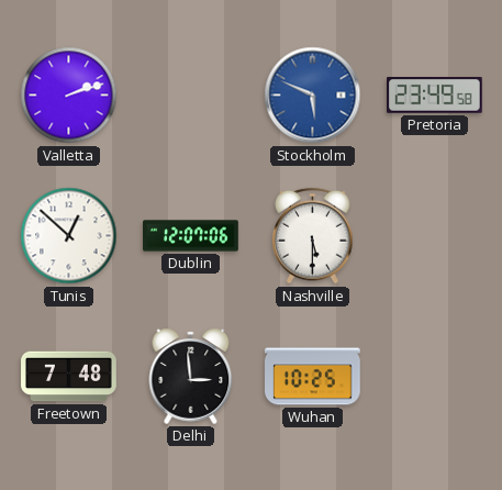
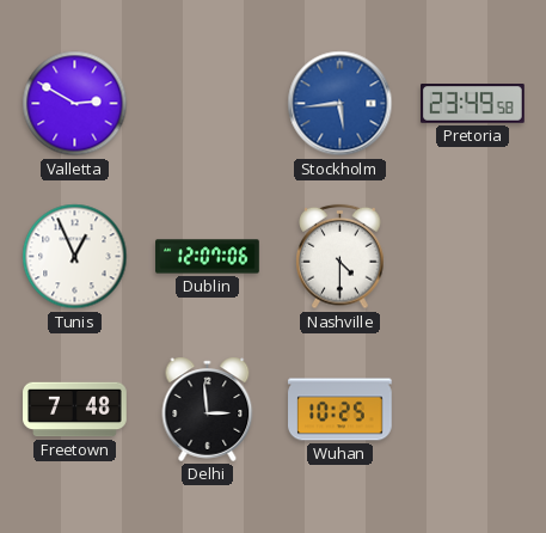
Valletta: 2:12 -> 2:50 (75, 104)
Stockholm: 5:49 -> 5:44 (341, 104)
Tunis: 12:52 -> 12:56 (75, 257)
Nashville: 5:30 -> 4:30 (341, 257)
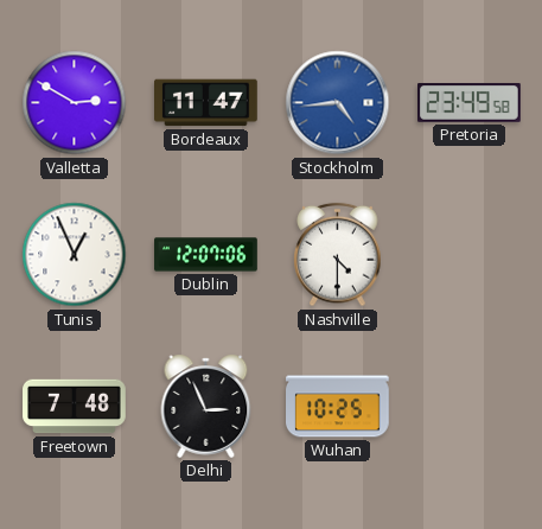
Bordeaux: none -> 11:47 (206, 103)
Stockholm: 5:44 -> 4:44 (338, 103)
Delhi: 2:59 -> 2:56 (206, 406)
